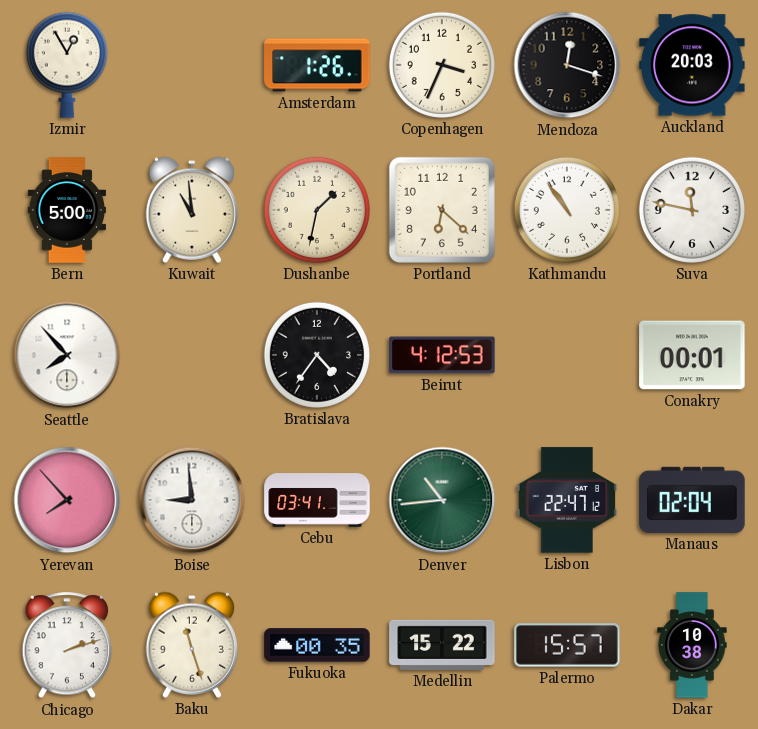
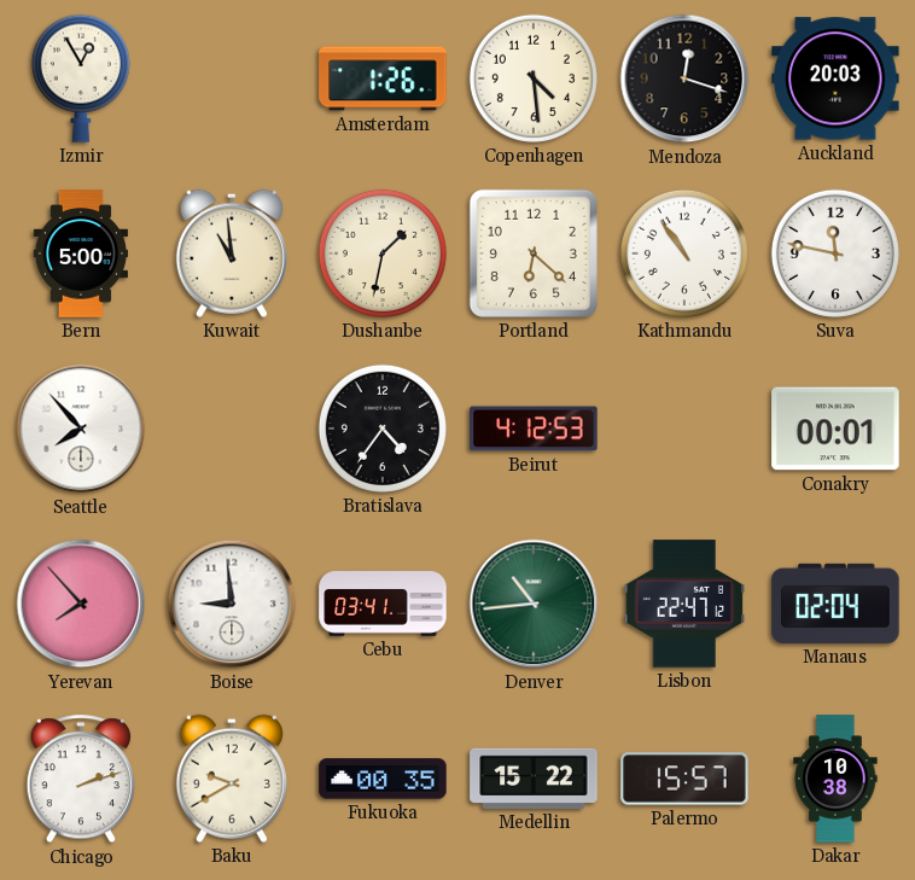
Copenhagen: 3:34 -> 4:29 (534, 78)
Baku: 11:27 -> 9:40 (232, 779)
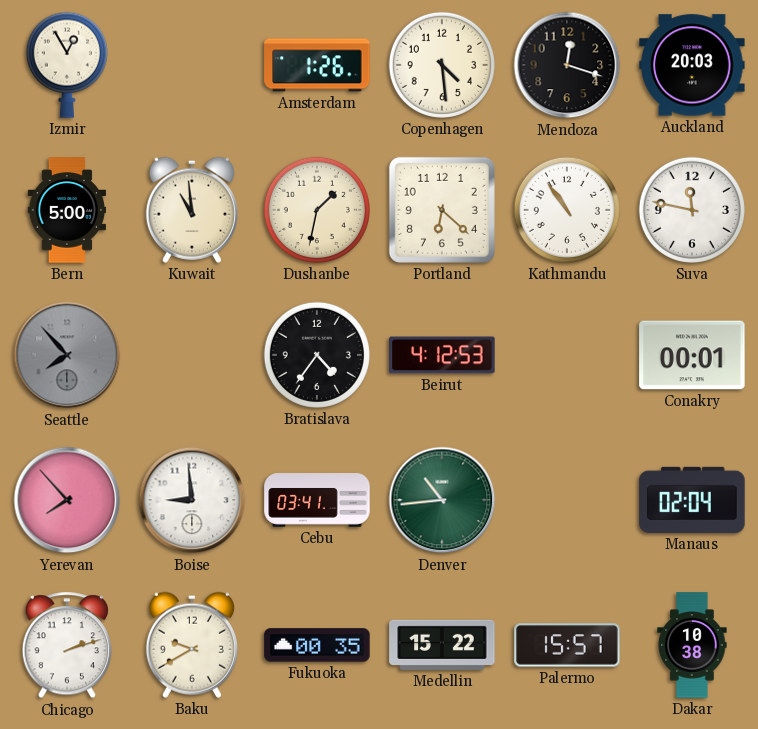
Seattle dial: white -> grey (67, 355)
Lisbon: 22:47 -> none (684, 604)
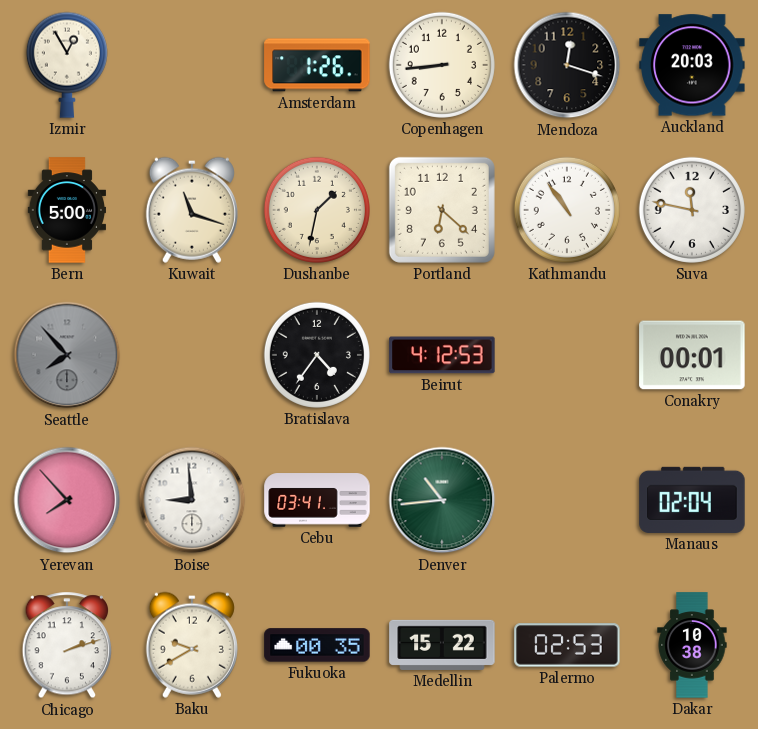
Copenhagen: 4:29 -> 8:44 (442, 65)
Kuwait: 10:59 -> 11:18 (192, 210)
Palermo: 15:57 -> 02:53 (567, 645)
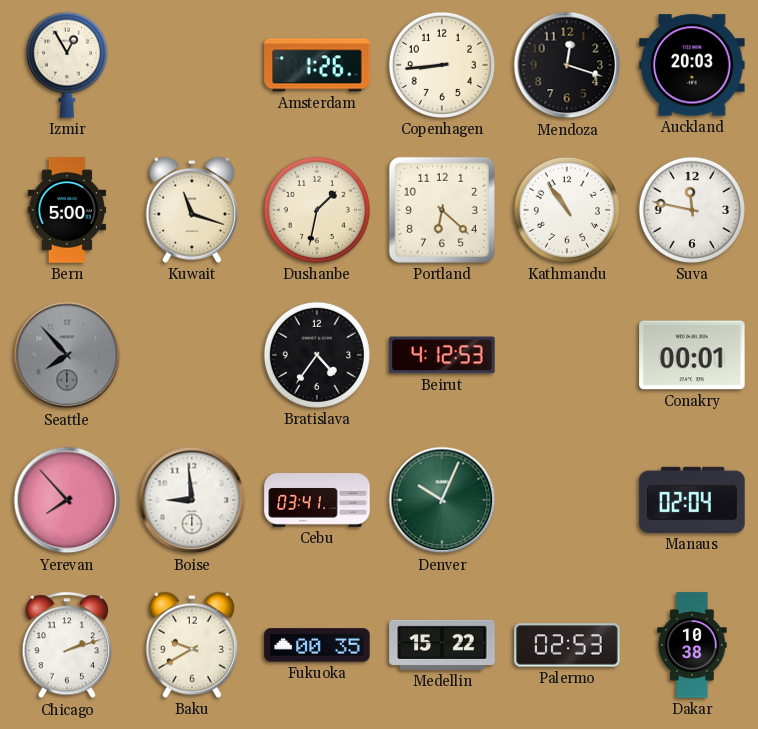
Denver: 10:44 -> 10:04 (442, 500)
